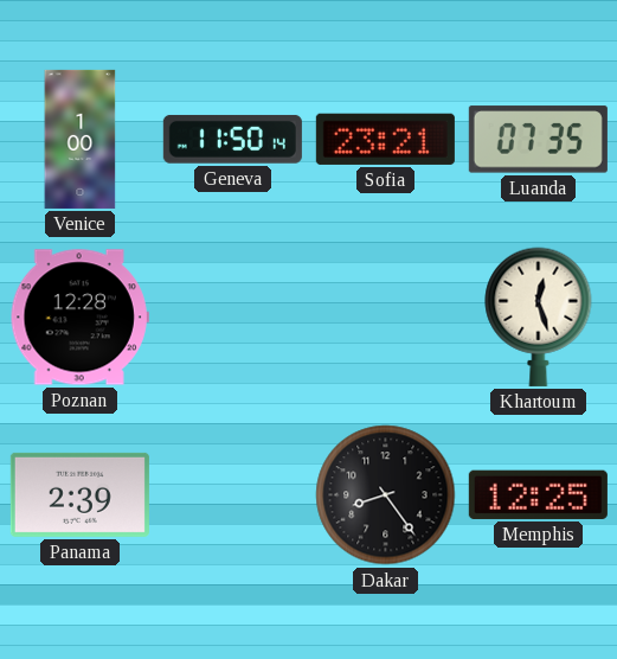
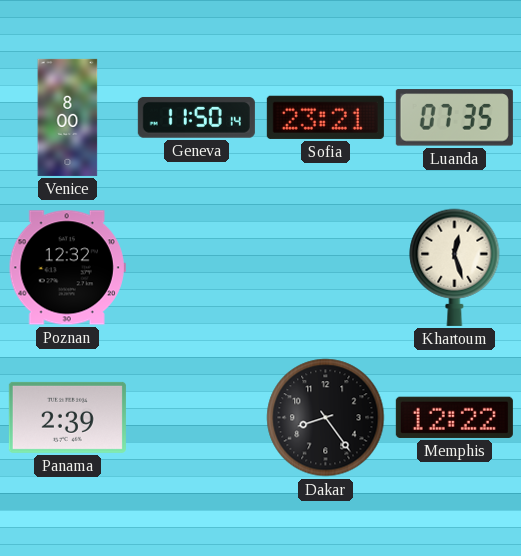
Venice: 1:00 -> 8:00 (68, 117)
Poznan: 12:28 -> 12:32 (67, 268)
Memphis: 12:25 -> 12:22 (454, 417)
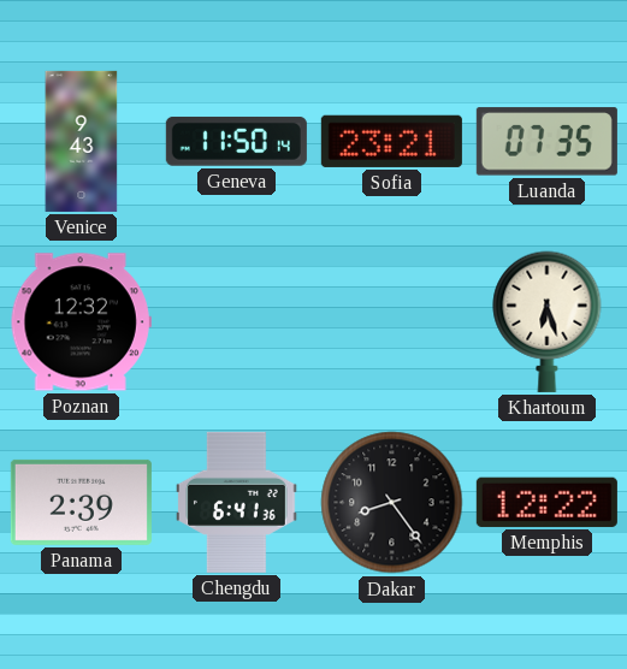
Venice: 8:00 -> 9:43 (82, 141)
Khartoum: 12:27 -> 6:27 (548, 321)
Chengdu: none -> 6:41 (237, 502)
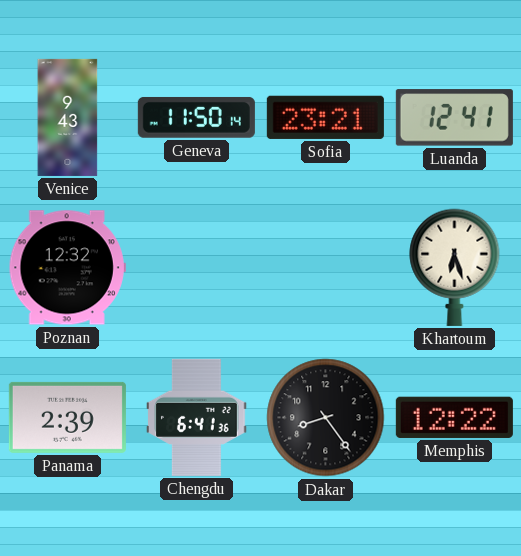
Luanda: 07:35 -> 12:41 (454, 118)
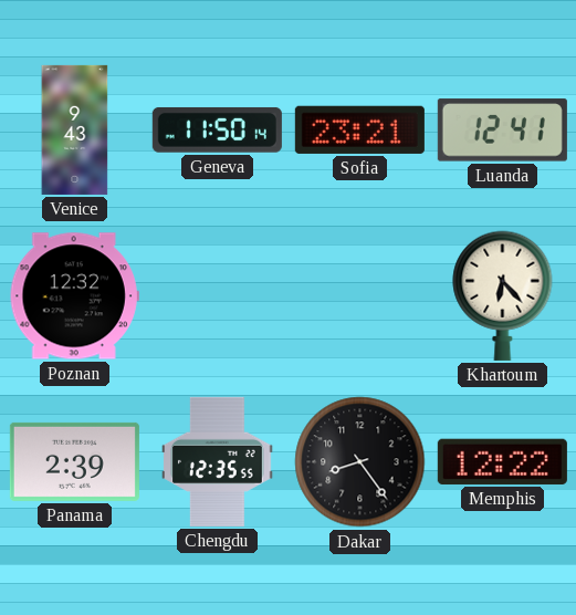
Khartoum: 6:27 -> 6:23 (503, 295)
Chengdu: 6:41 -> 12:35 (218, 461)
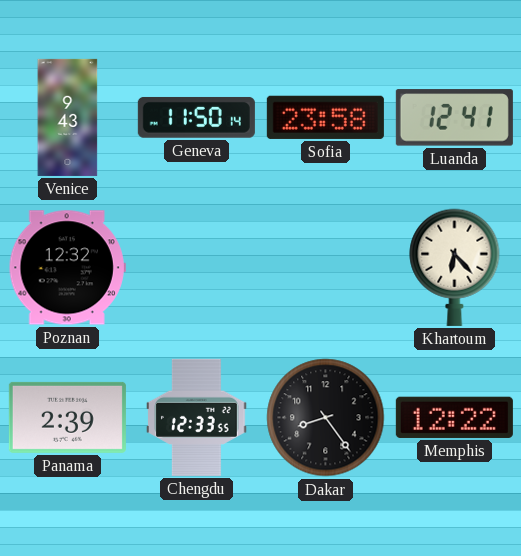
Sofia: 23:21 -> 23:58 (325, 117)
Chengdu: 12:35 -> 12:33 (197, 417)
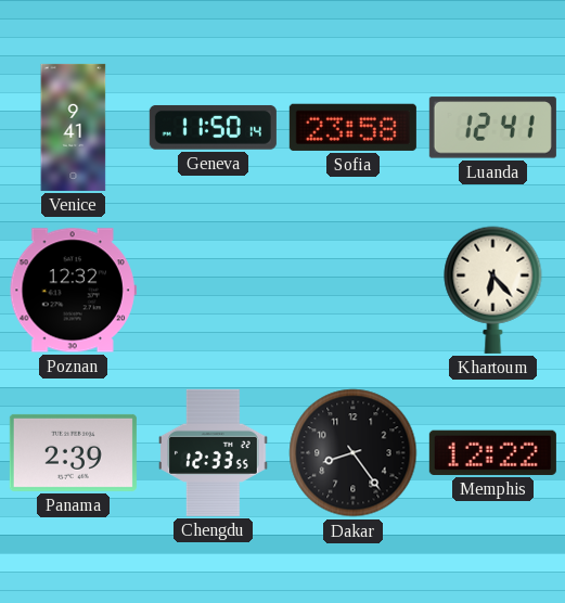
Venice: 9:43 -> 9:41 (74, 127)
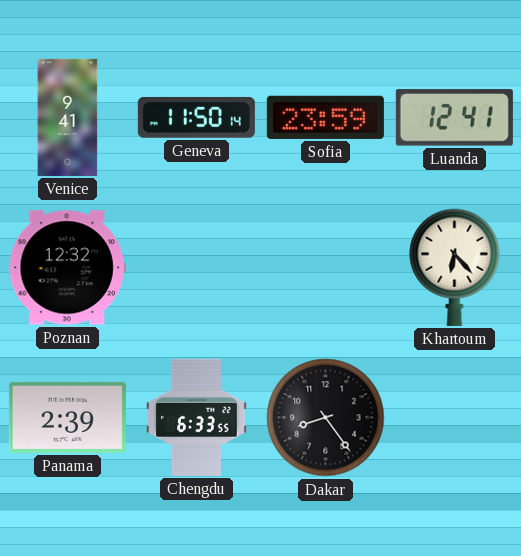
Sofia: 23:58 -> 23:59 (325, 117)
Chengdu: 12:33 -> 6:33 (197, 417)
Memphis: 12:22 -> none (492, 452)
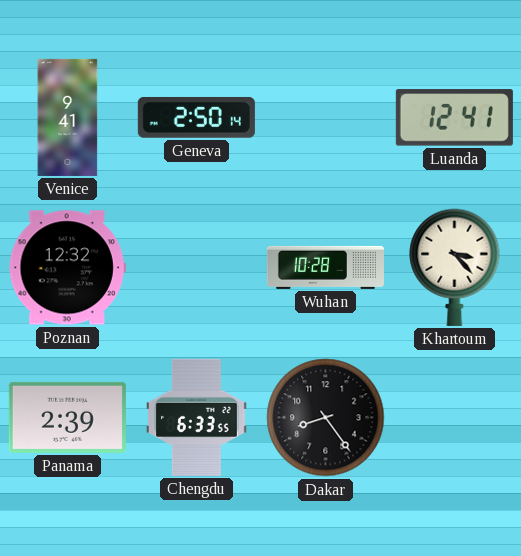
Geneva: 11:50 -> 2:50 (196, 117)
Sofia: 23:59 -> none (325, 117)
Wuhan: none -> 10:28 (325, 267)
Khartoum: 6:23 -> 3:23 (455, 267)
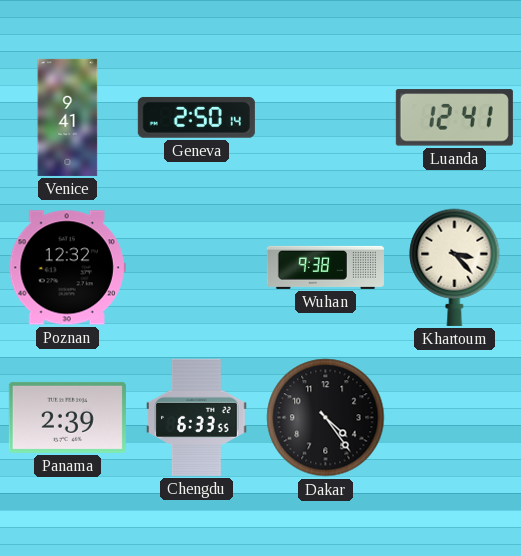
Wuhan: 10:28 -> 9:38 (325, 267)
Dakar: 8:24 -> 4:24 (326, 418)
